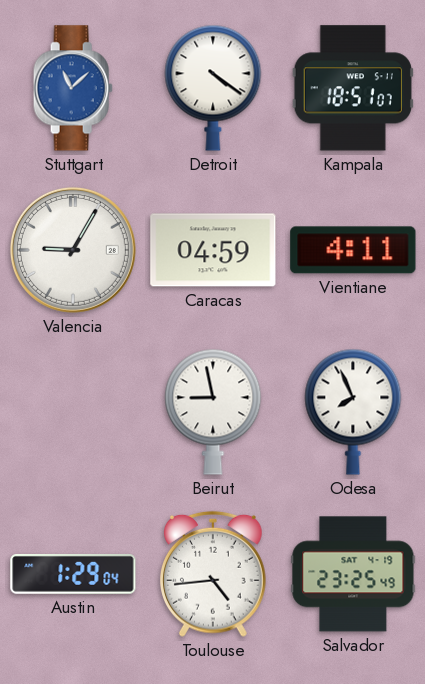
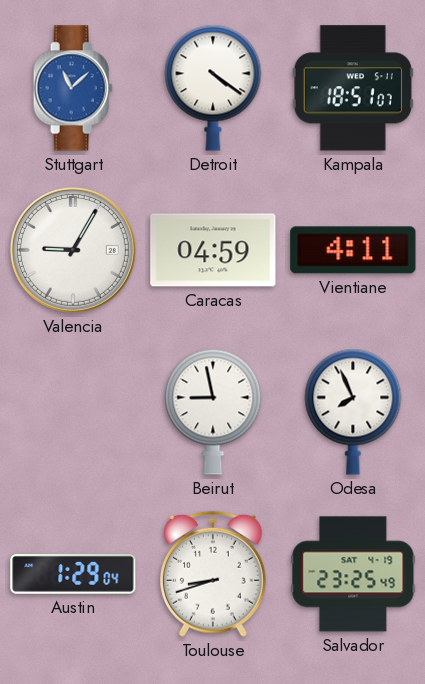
Toulouse: 4:44 -> 8:42 (214, 574)
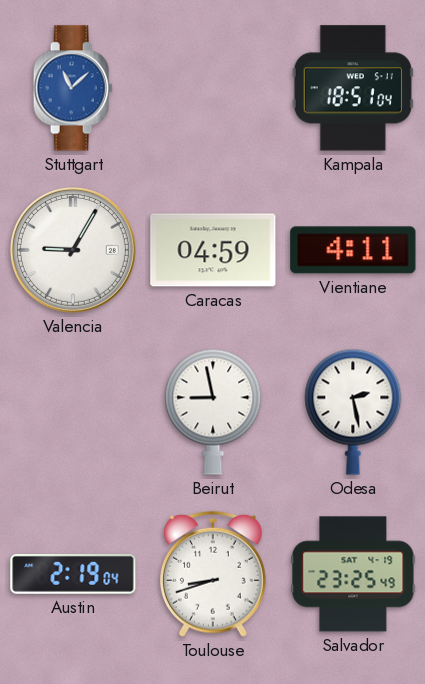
Detroit: 4:21 -> none (213, 88)
Kampala: 18:51:07 -> 18:51:04 (353, 88)
Odesa: 7:56 -> 2:28 (353, 412)
Austin: 1:29 -> 2:19 (73, 575)
